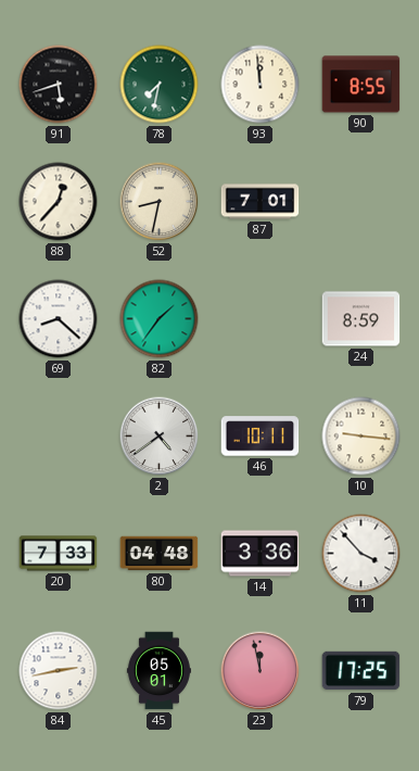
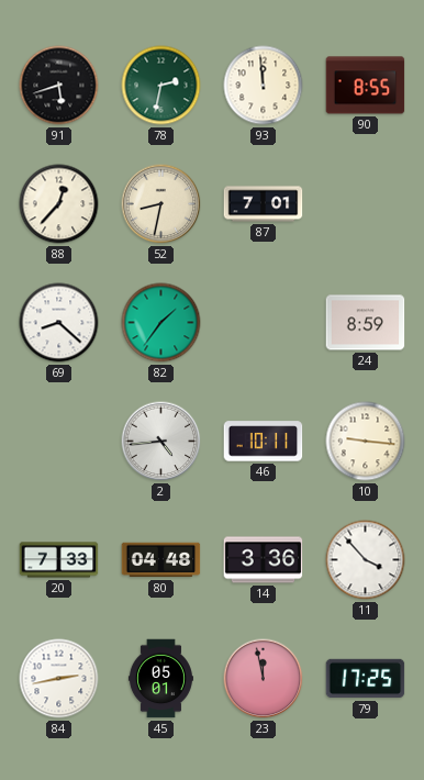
78: 7:32 -> 2:32 (161, 86)
2: 4:39 -> 4:44 (161, 442)
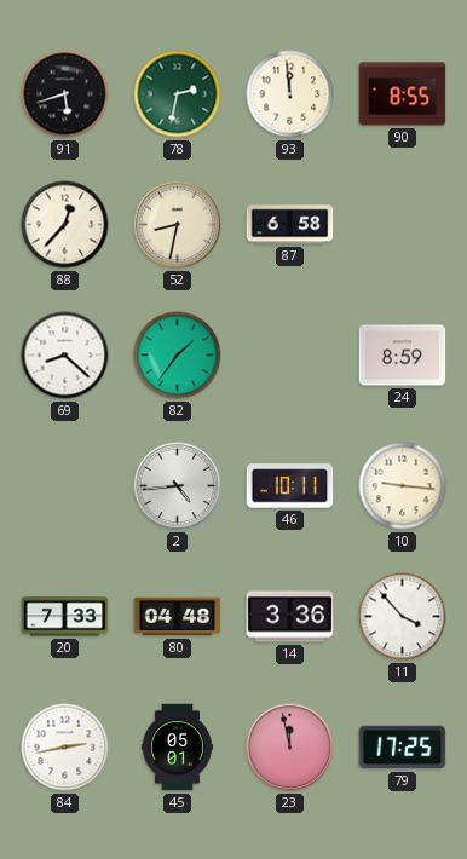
87: 7:01 -> 6:58 (290, 225)
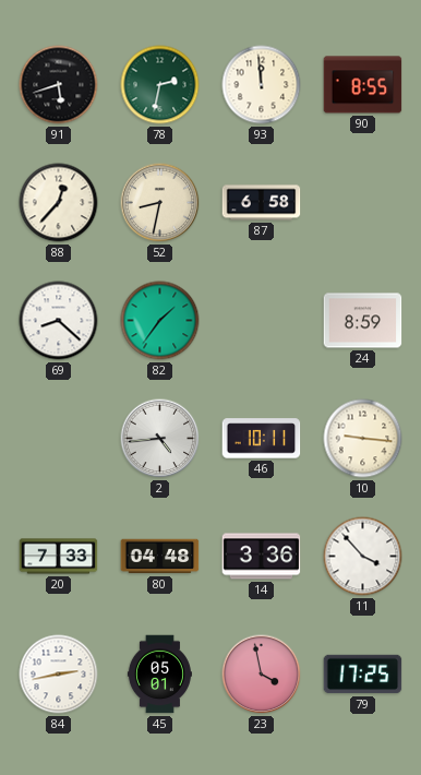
23: 11:58 -> 3:58 (262, 675)
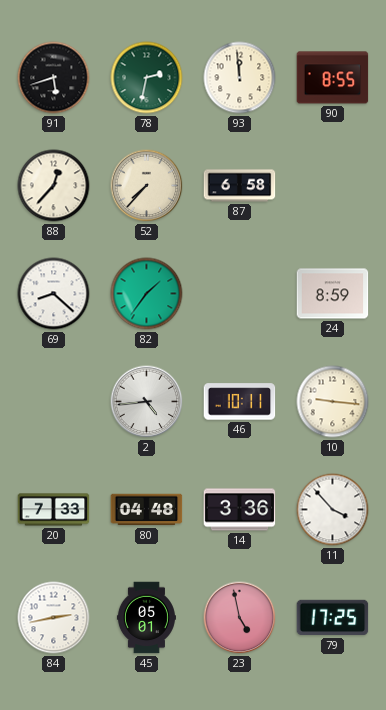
52: 8:32 -> 7:37 (147, 186)
23: 3:58 -> 4:58 (240, 618)
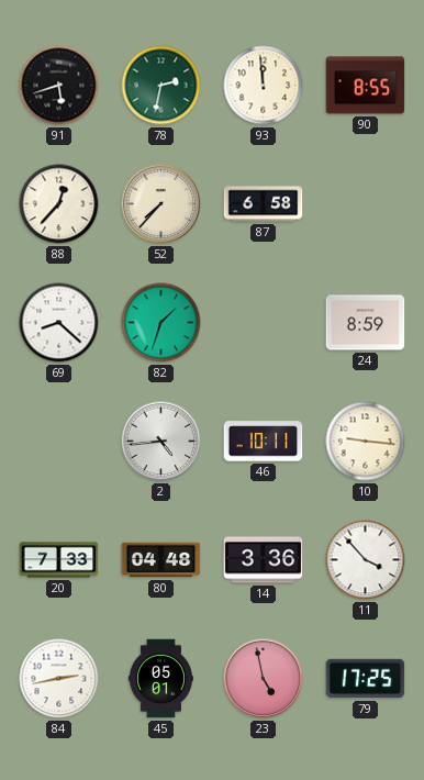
82: 1:36 -> 1:33 (161, 323)
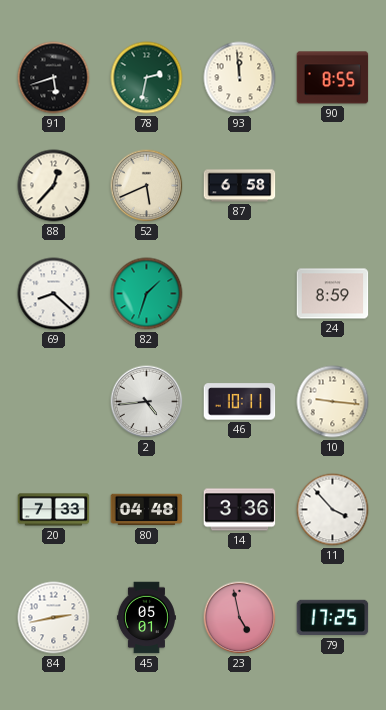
52: 7:37 -> 5:41 (147, 186)
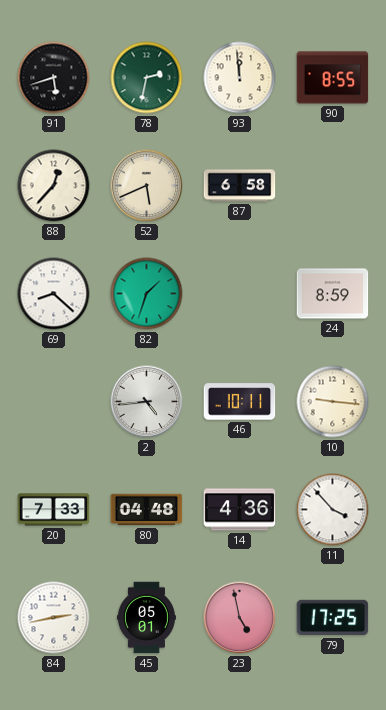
14: 3:36 -> 4:36 (240, 510)
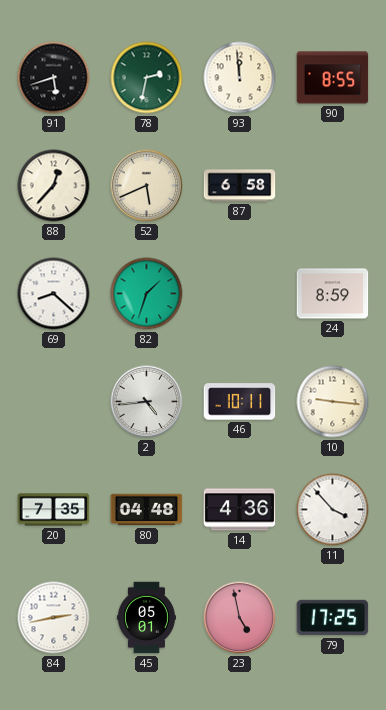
20: 7:33 -> 7:35 (54, 510)
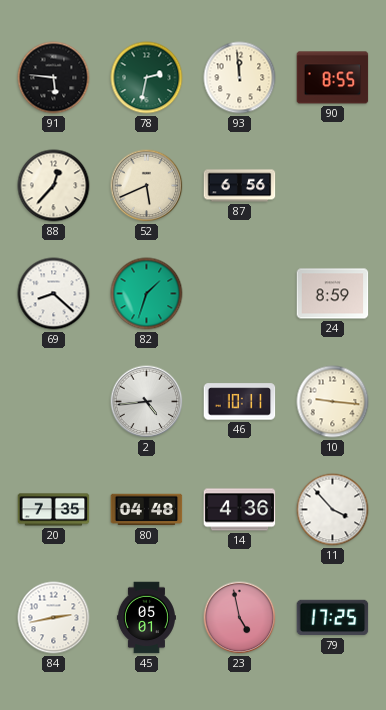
91: 5:42 -> 5:46 (54, 78)
87: 6:58 -> 6:56 (240, 186)
